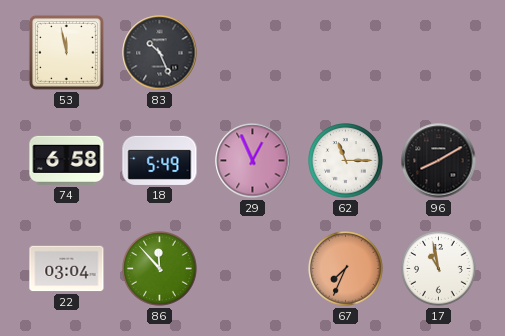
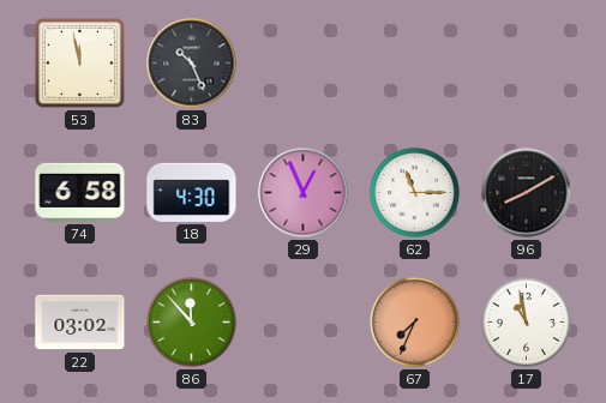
18: 5:49 -> 4:30 (192, 192)
22: 03:04 -> 03:02 (80, 323)
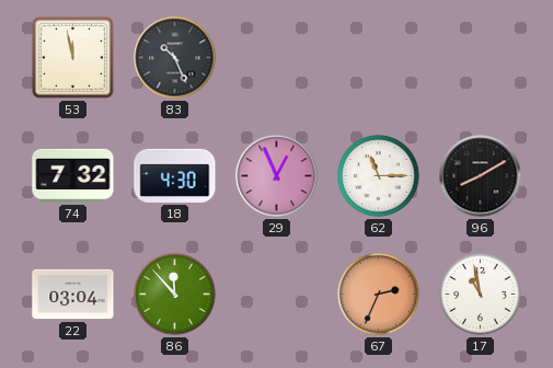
74: 6:58 -> 7:32 (73, 175)
22: 03:02 -> 03:04 (73, 295)
67: 7:34 -> 2:34 (379, 295)
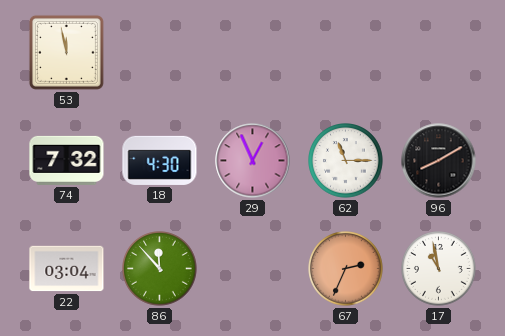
83: 10:26 -> none (175, 58)
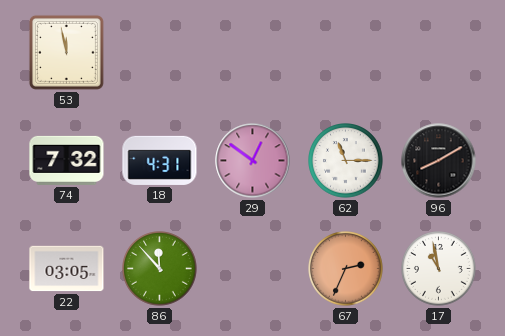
18: 4:30 -> 4:31 (160, 160)
29: 12:56 -> 12:51 (253, 161)
22: 03:04 -> 03:05 (67, 269)
